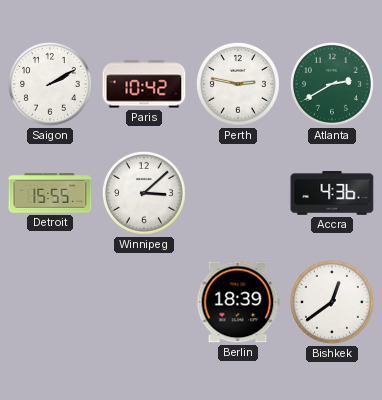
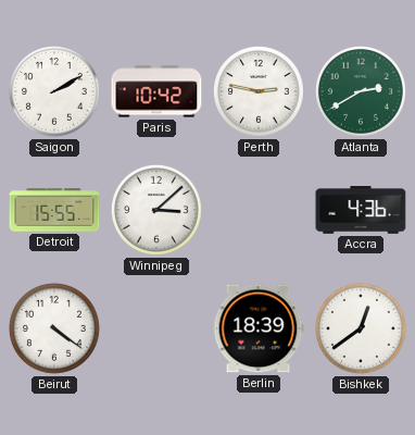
Beirut: none -> 4:21 (54, 328)
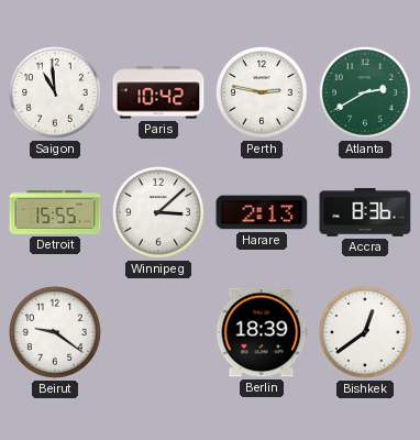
Saigon: 2:10 -> 10:59 (55, 92)
Harare: none -> 2:13 (262, 212)
Accra: 4:36 -> 8:36 (365, 212)
Beirut: 4:21 -> 9:21 (55, 332)
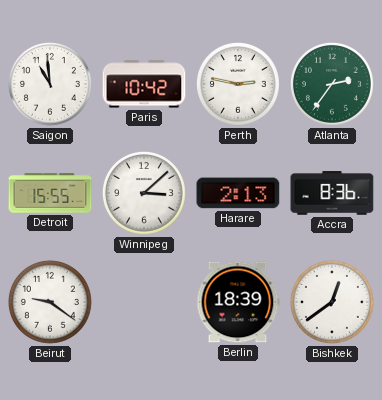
Atlanta: 2:40 -> 2:36 (332, 84)
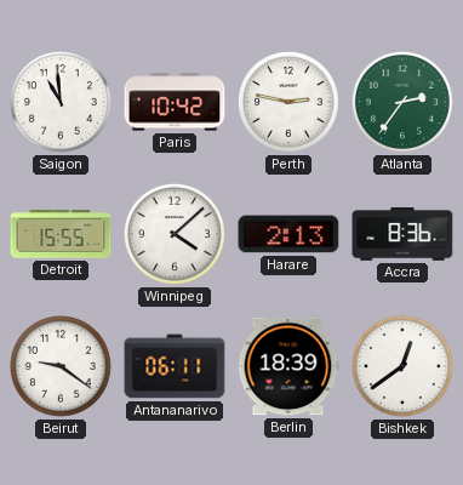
Winnipeg: 3:08 -> 4:08 (175, 234)
Antananarivo: none -> 06:11 (175, 366)
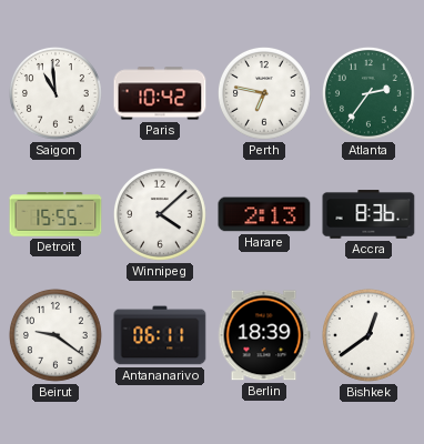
Perth: 2:47 -> 6:47 (264, 93)
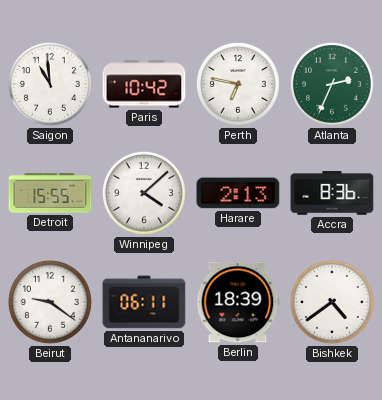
Atlanta: 2:36 -> 2:34 (332, 84)
Bishkek: 12:39 -> 4:39 (332, 302)
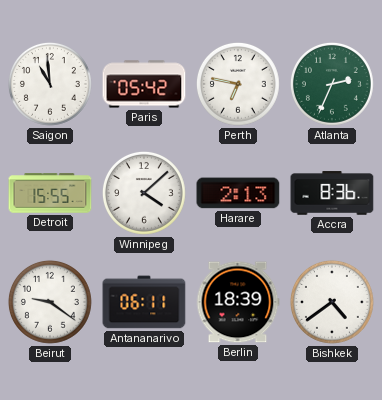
Paris: 10:42 -> 05:42 (144, 84)
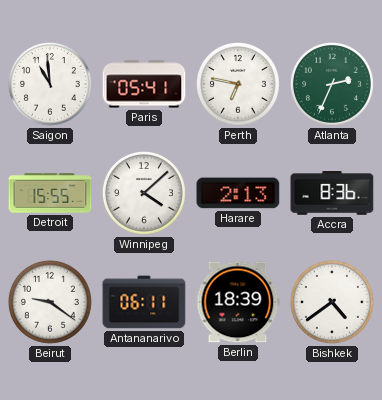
Paris: 05:42 -> 05:41 (144, 84)
